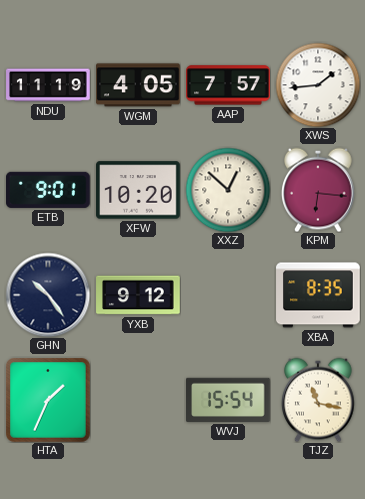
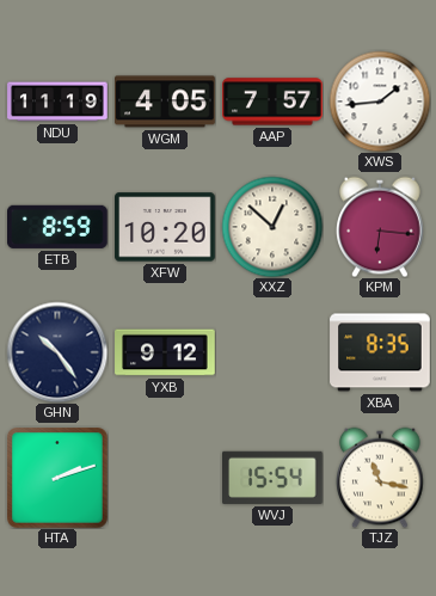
ETB: 9:01 -> 8:59 (59, 227)
HTA: 1:34 -> 2:12 (57, 478)
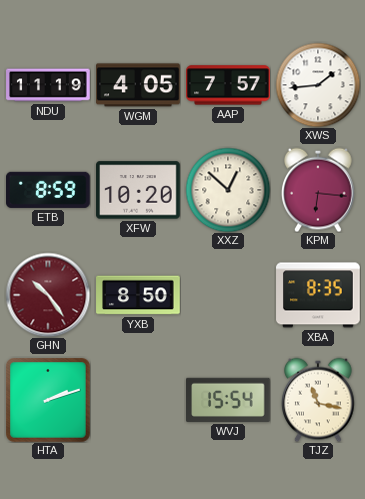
GHN dial: navy -> burgundy (48, 295)
YXB: 9:12 -> 8:50 (138, 295)
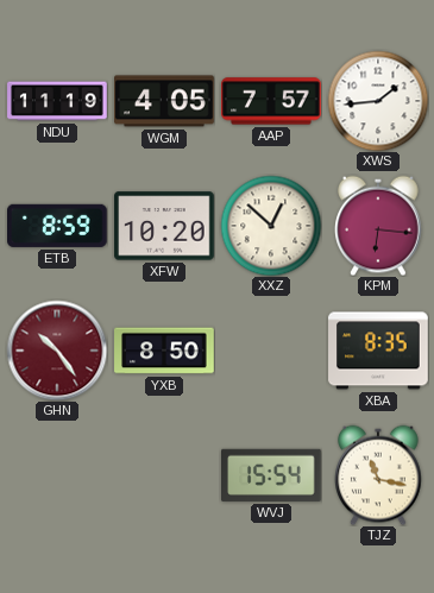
HTA: 2:12 -> none (48, 400)
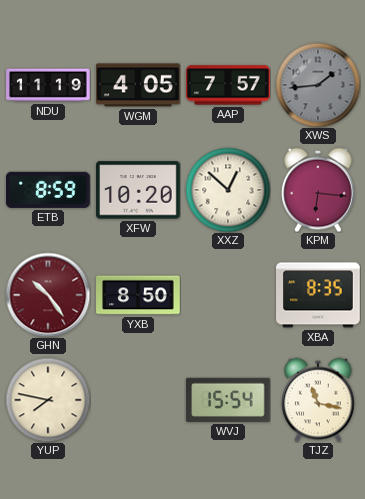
XWS dial: white -> grey (318, 85)
YUP: none -> 7:47 (48, 400)
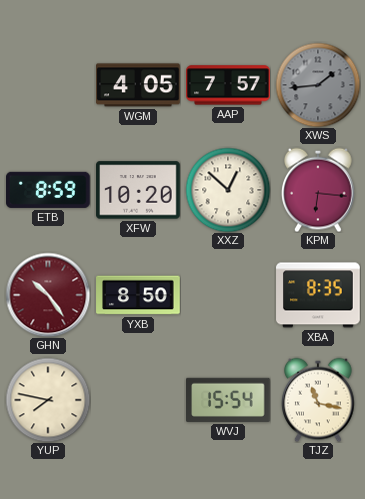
NDU: 11:19 -> none (48, 85)
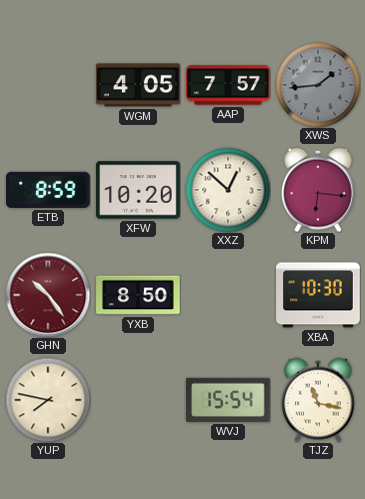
XBA: 8:35 -> 10:30 (318, 295)
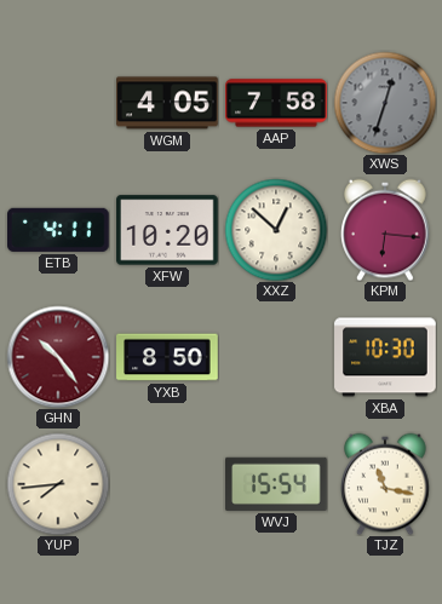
AAP: 7:57 -> 7:58 (276, 103)
XWS: 1:44 -> 12:33 (385, 103)
ETB: 8:59 -> 4:11 (59, 230)
YUP: 7:47 -> 7:44 (58, 484)
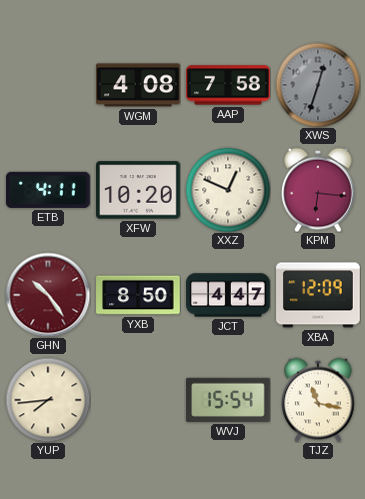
WGM: 4:05 -> 4:08 (138, 85)
XXZ: 12:52 -> 12:49 (228, 190)
JCT: none -> 4:47 (228, 295)
XBA: 10:30 -> 12:09 (318, 295)
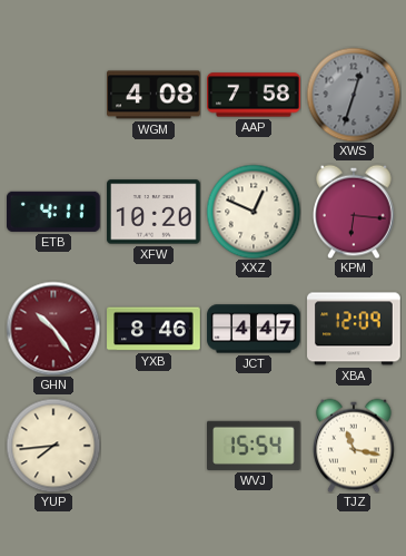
YXB: 8:50 -> 8:46 (154, 329)
